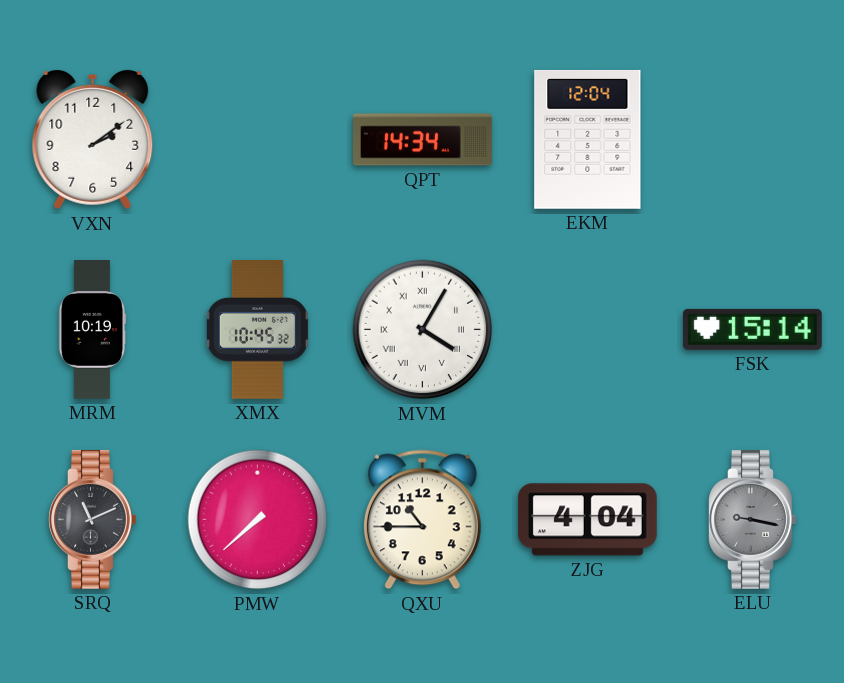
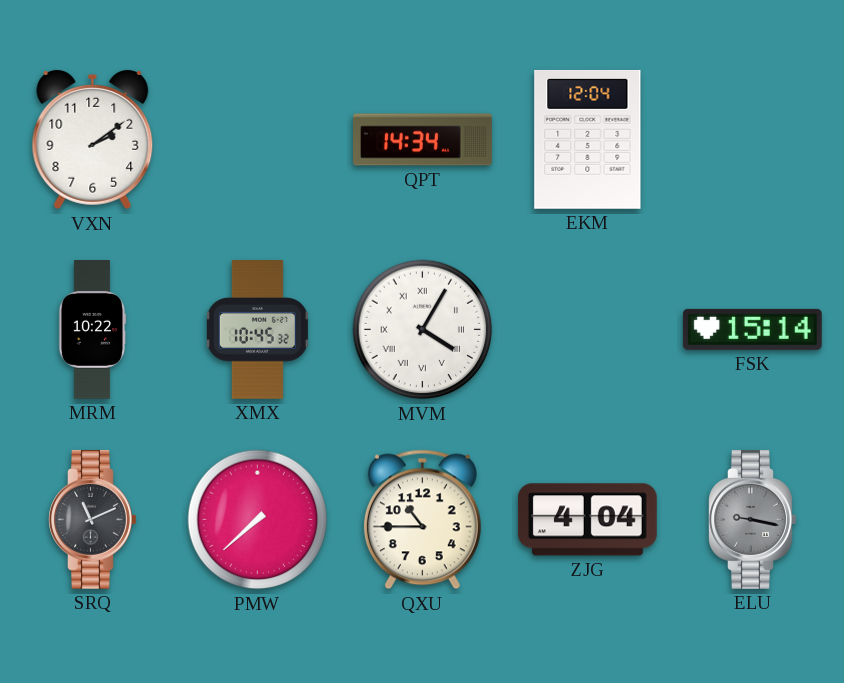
MRM: 10:19 -> 10:22 (92, 330)
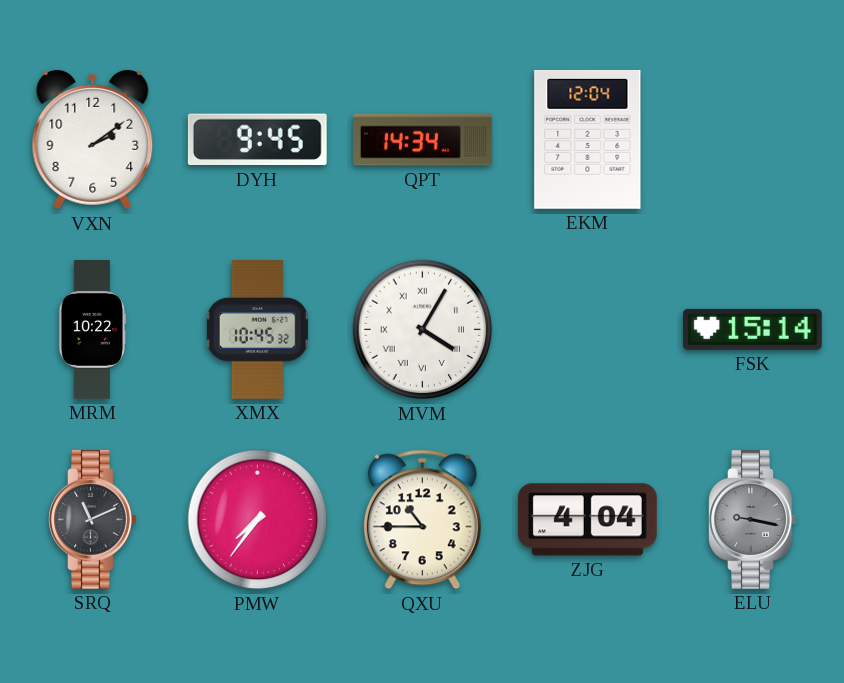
DYH: none -> 9:45 (257, 140)
PMW: 7:38 -> 7:36 (258, 520)
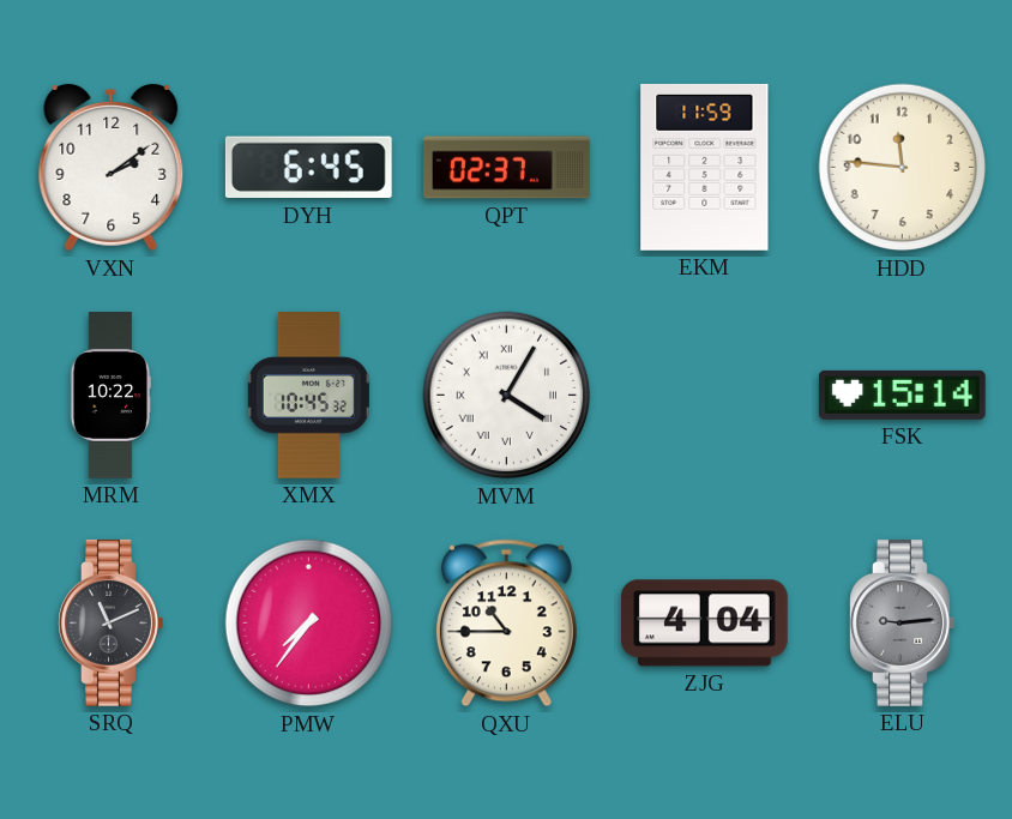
DYH: 9:45 -> 6:45 (308, 168)
QPT: 14:34 -> 02:37 (507, 168)
EKM: 12:04 -> 11:59 (705, 167)
HDD: none -> 11:46 (903, 168)
ELU: 9:17 -> 9:14 (903, 622)
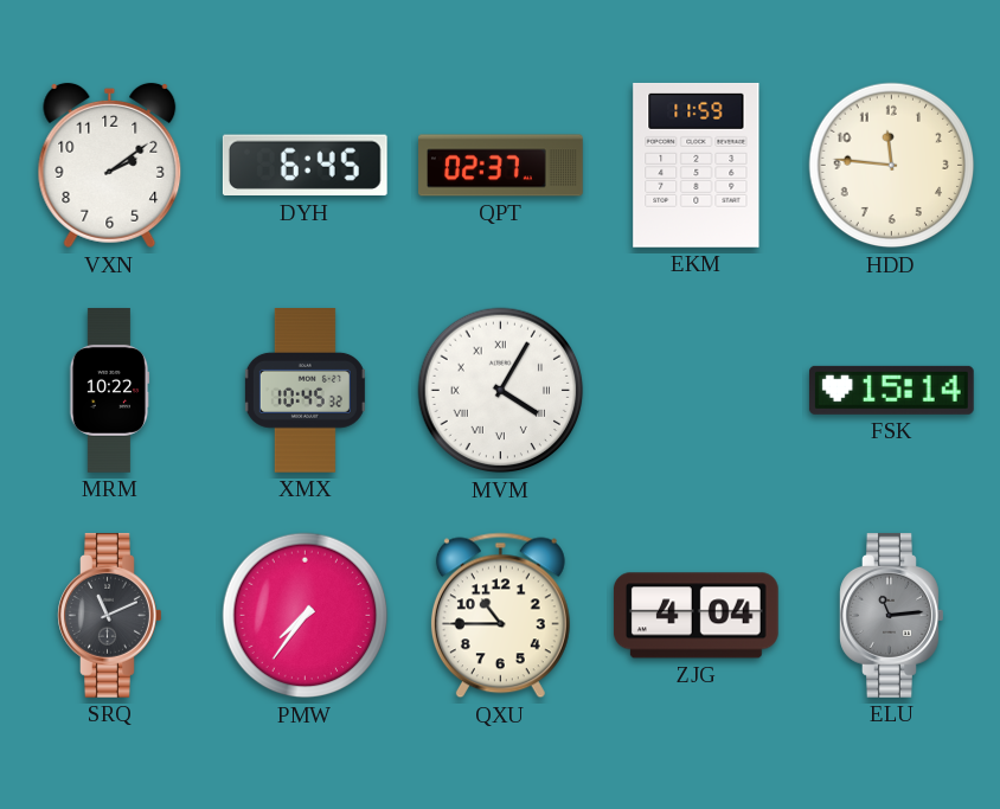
ELU: 9:14 -> 11:14 (892, 615)
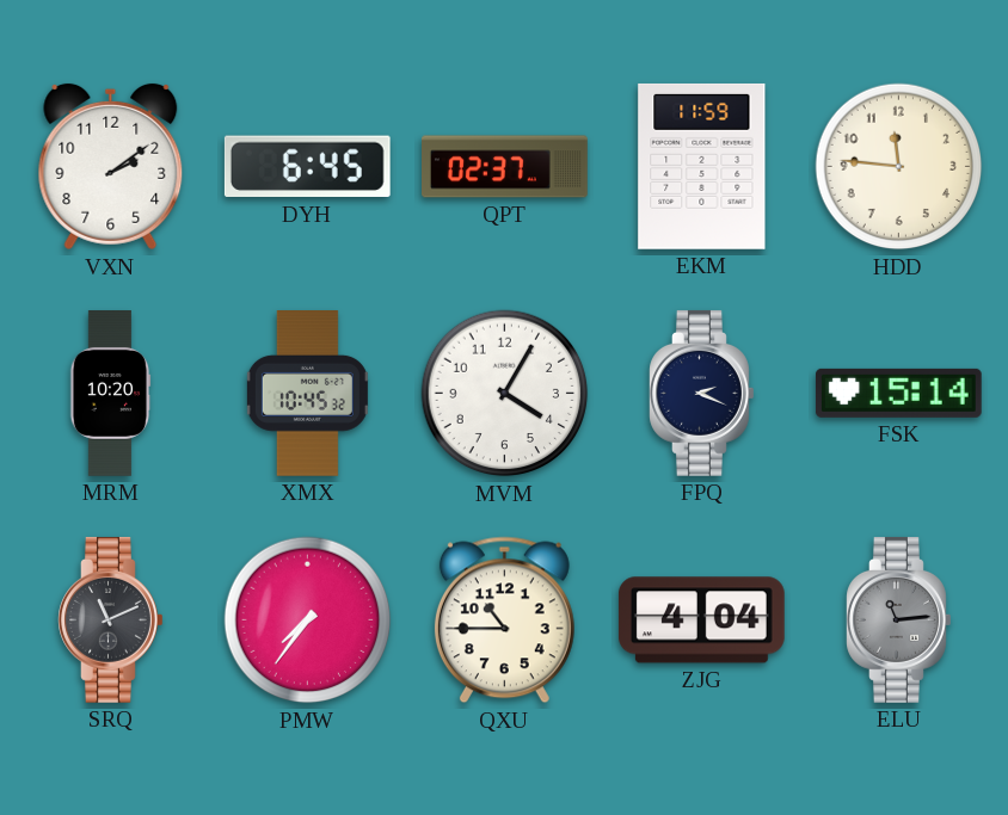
MRM: 10:22 -> 10:20 (110, 394)
MVM numerals: Roman -> Arabic (505, 394)
FPQ: none -> 2:19 (702, 393)
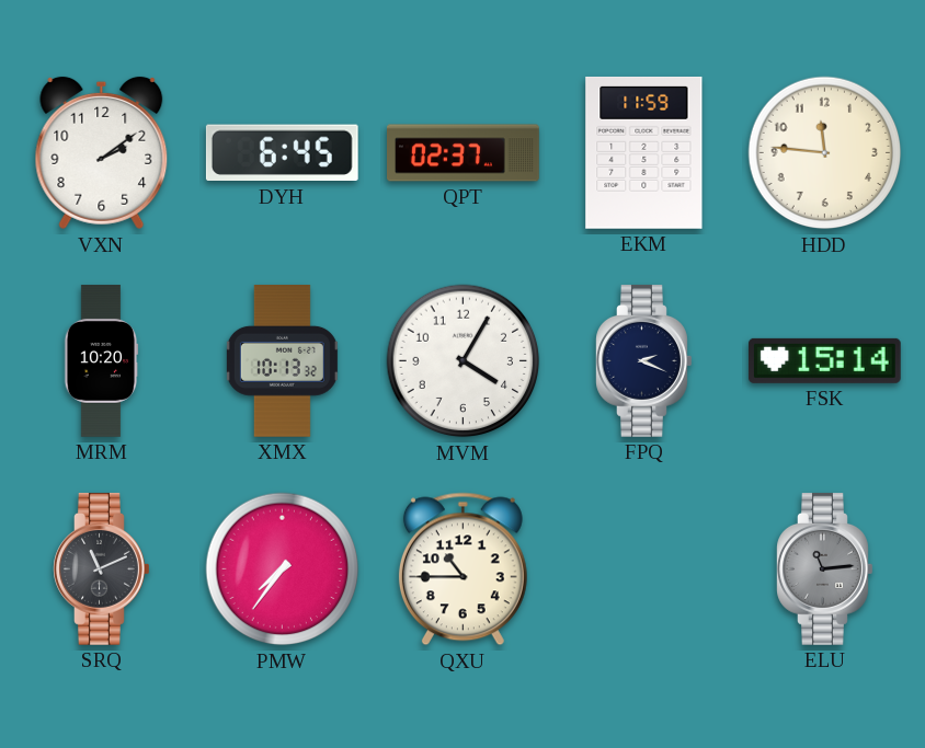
XMX: 10:45 -> 10:13 (282, 361)
ZJG: 4:04 -> none (701, 620)
